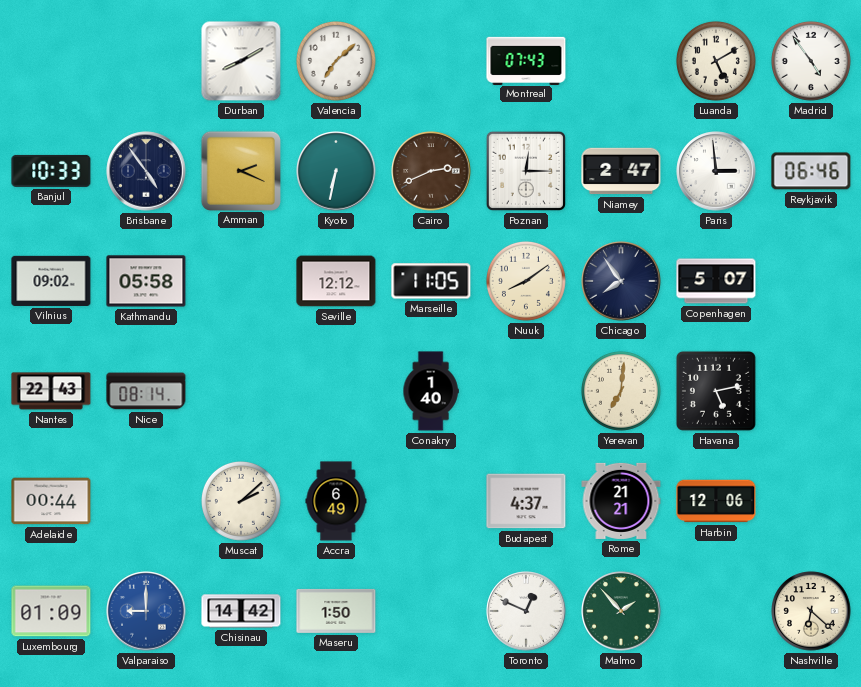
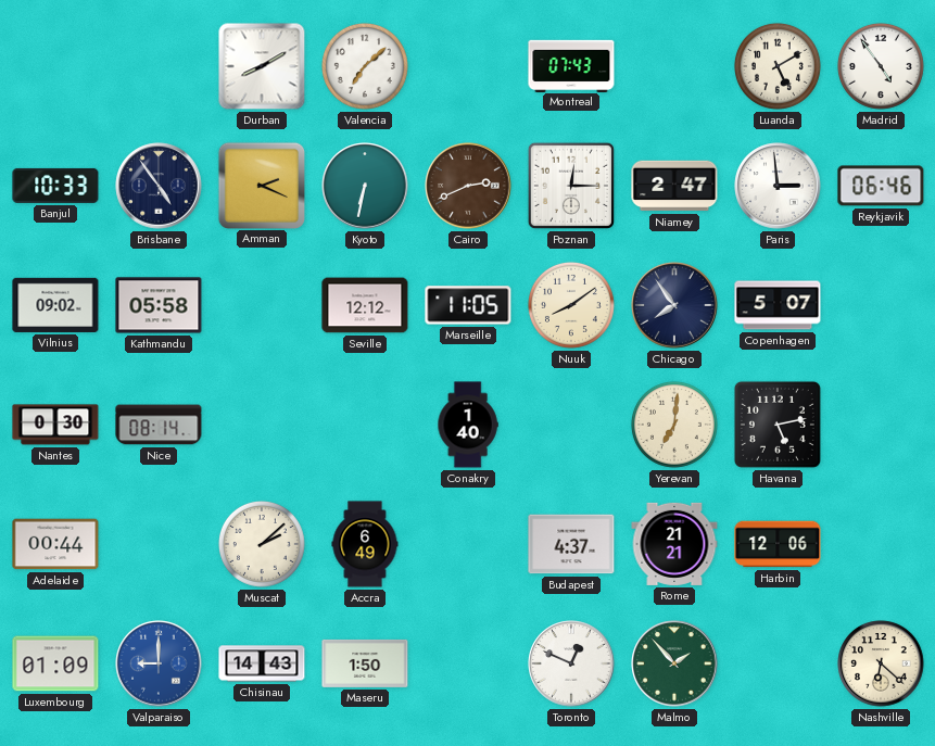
Nantes: 22:43 -> 0:30 (55, 425)
Chisinau: 14:42 -> 14:43 (262, 663)
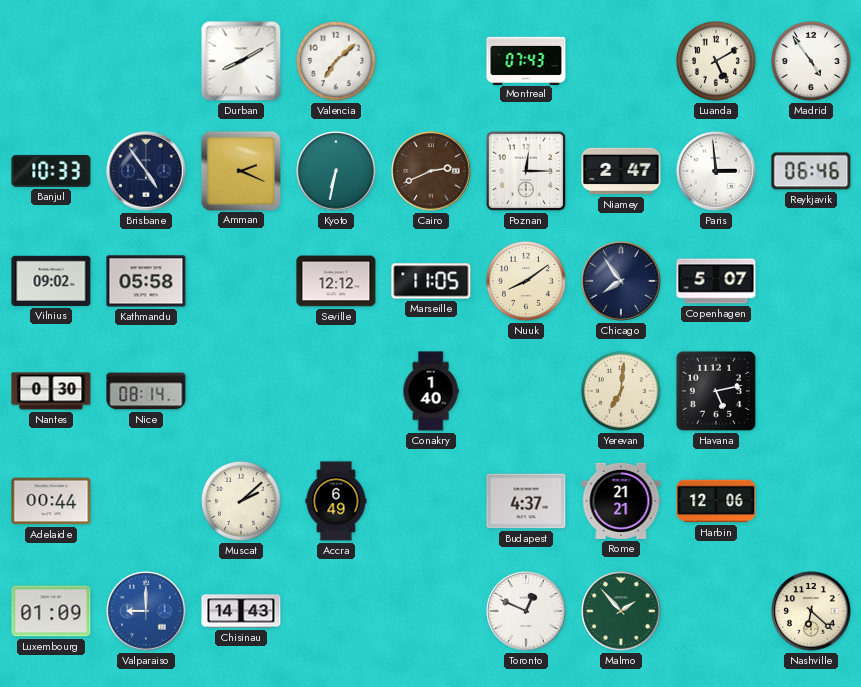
Maseru: 1:50 -> none (365, 663)
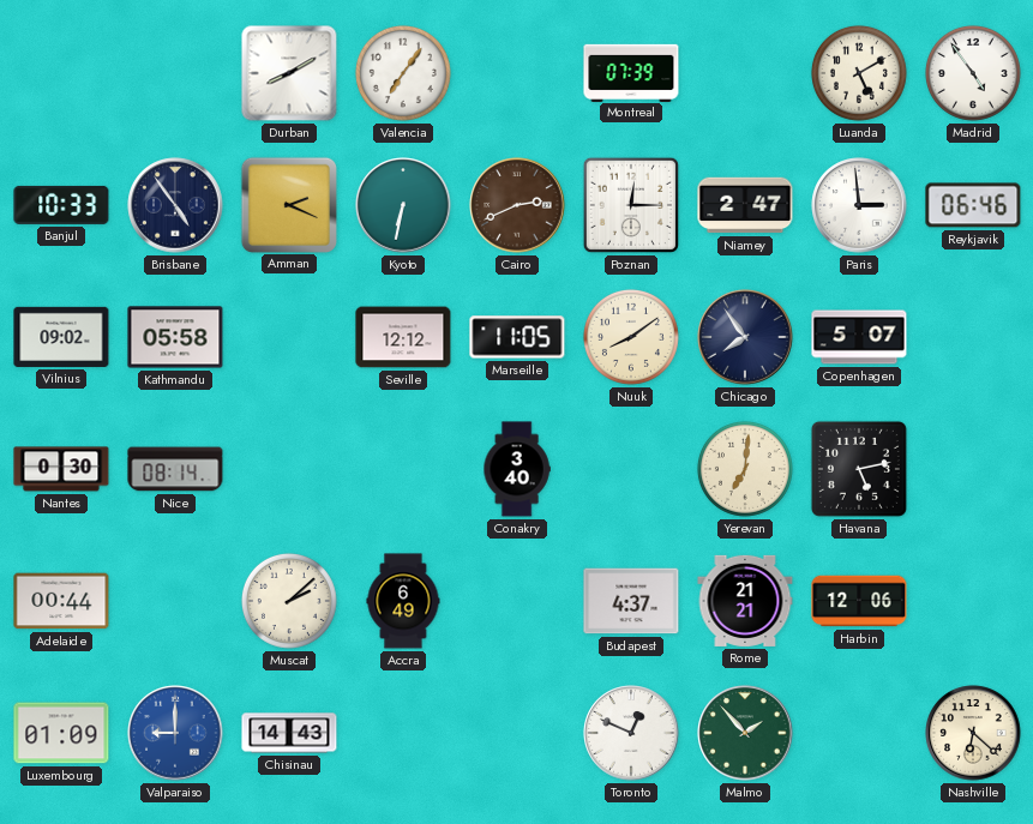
Valencia: 7:08 -> 7:06 (403, 73)
Montreal: 07:43 -> 07:39 (631, 72)
Conakry: 1:40 -> 3:40 (517, 469)
